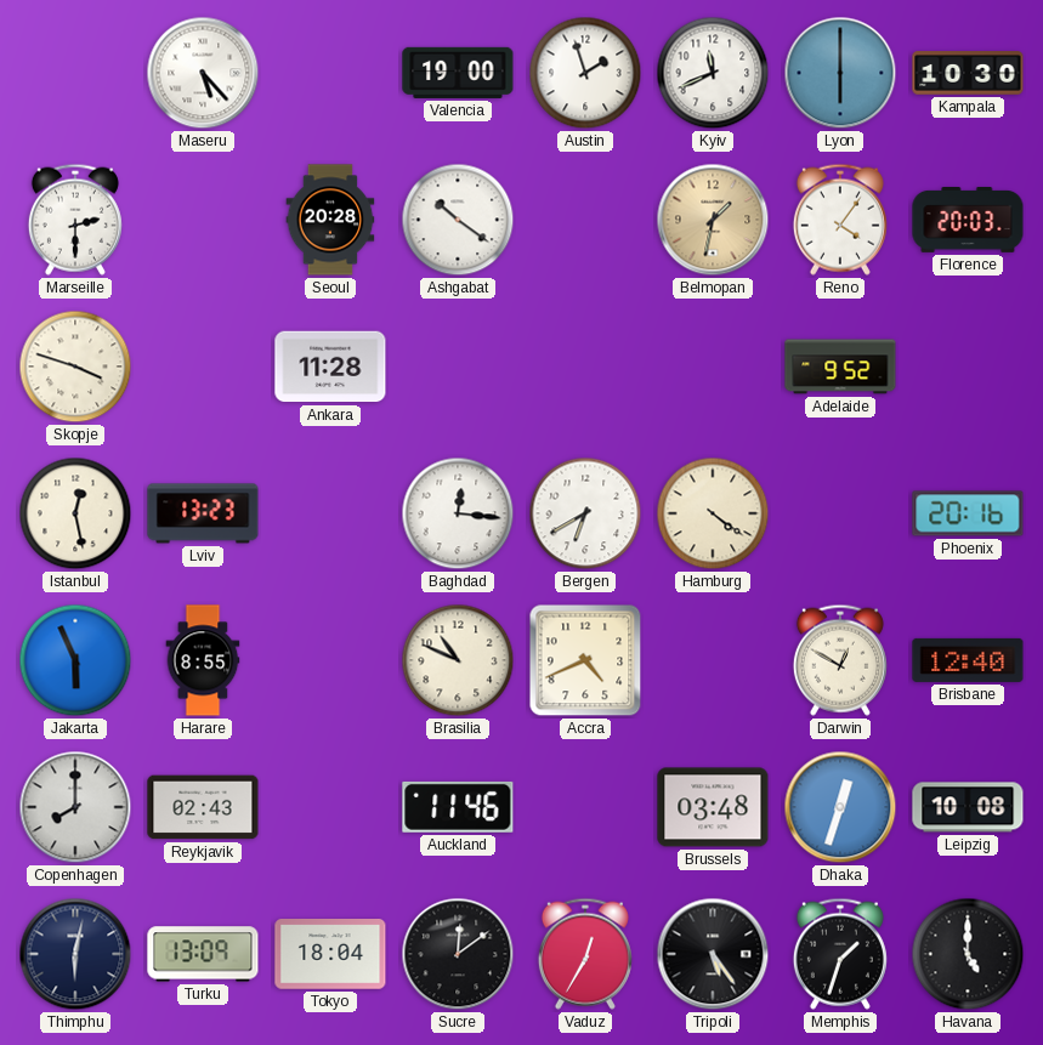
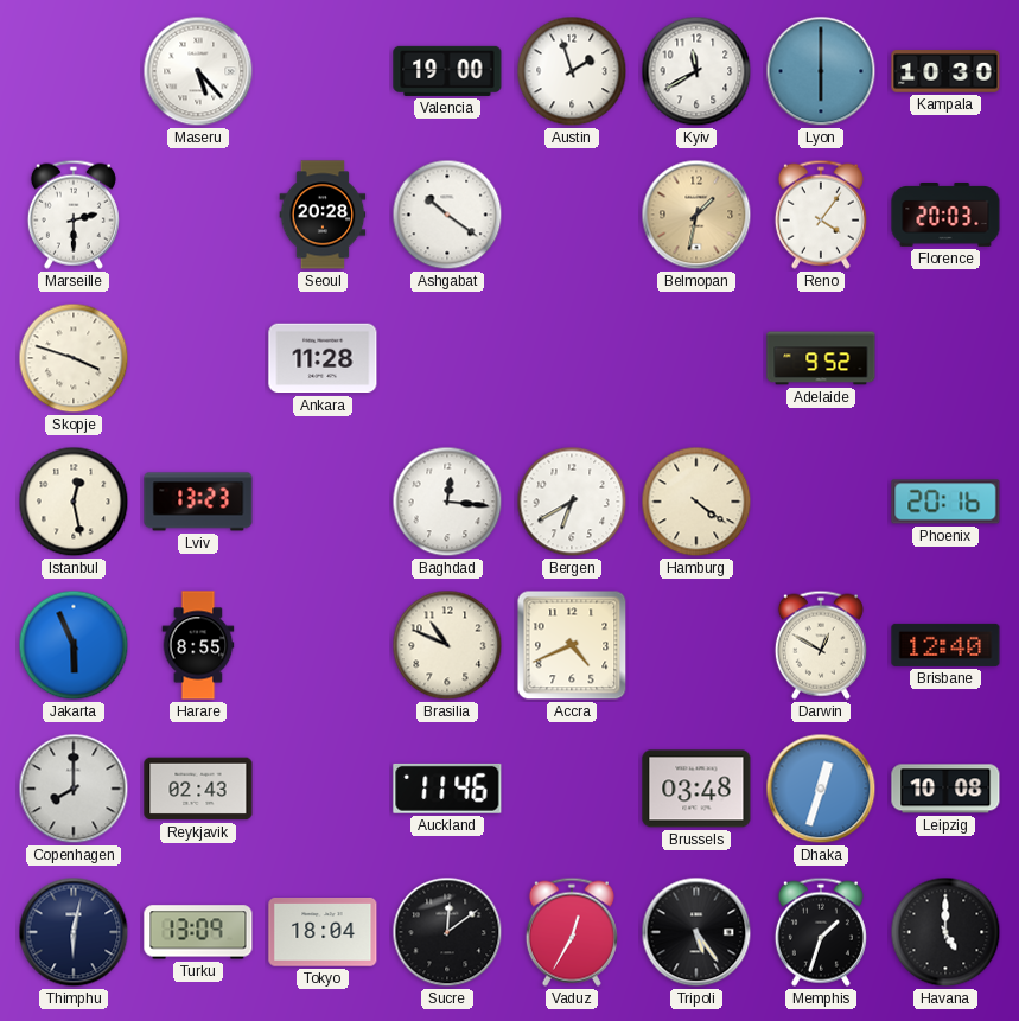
Kyiv: 11:41 -> 11:40 (696, 71)
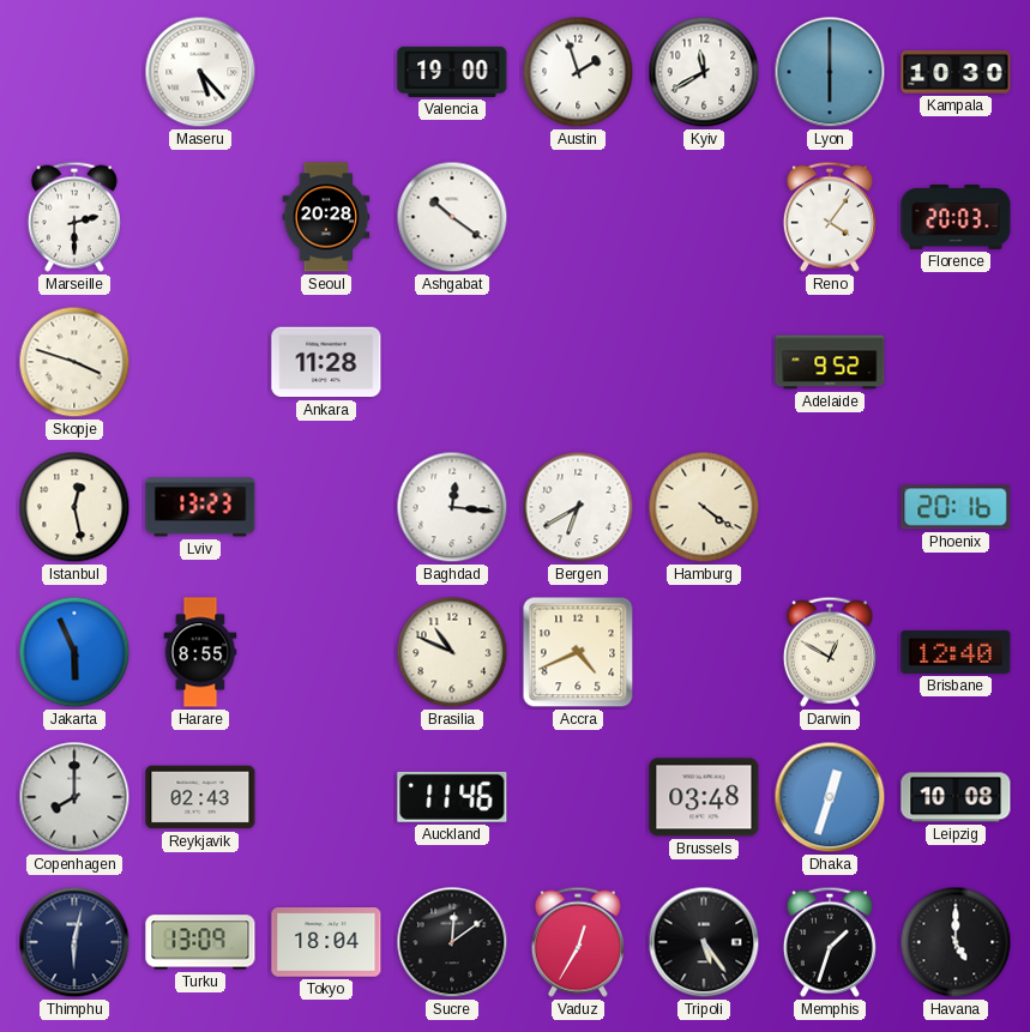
Belmopan: 1:32 -> none (696, 215)
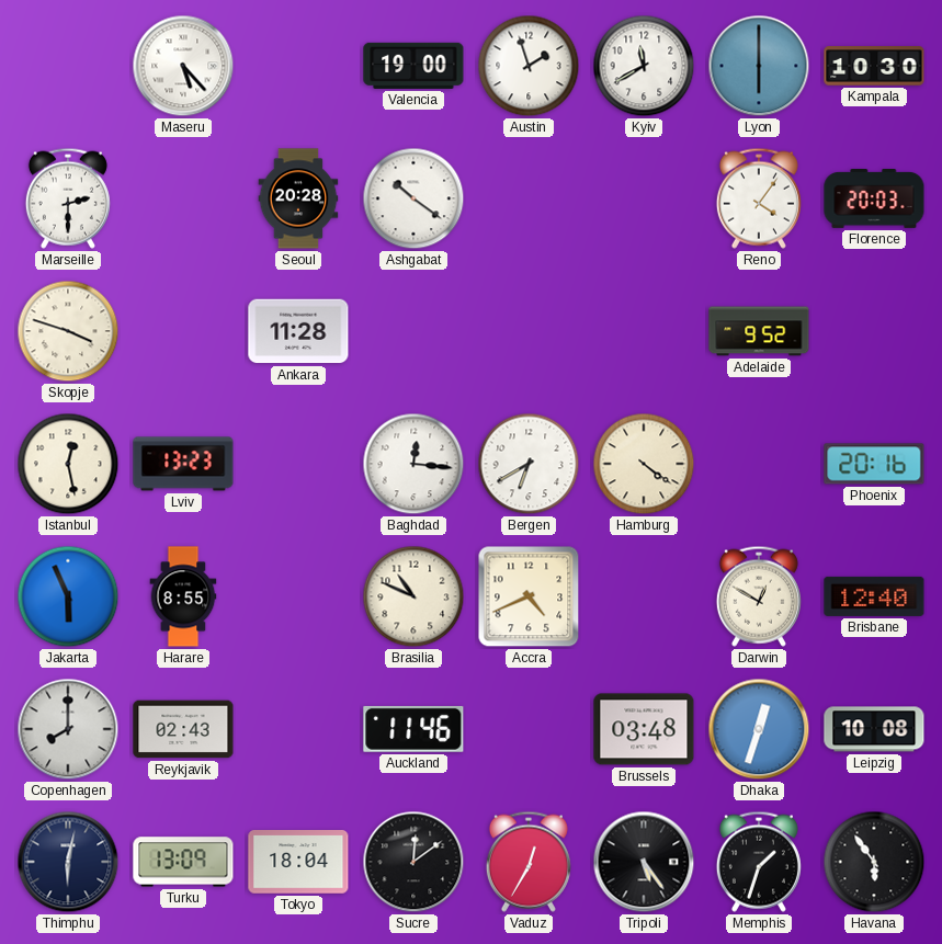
Havana: 5:00 -> 5:54 (874, 862)
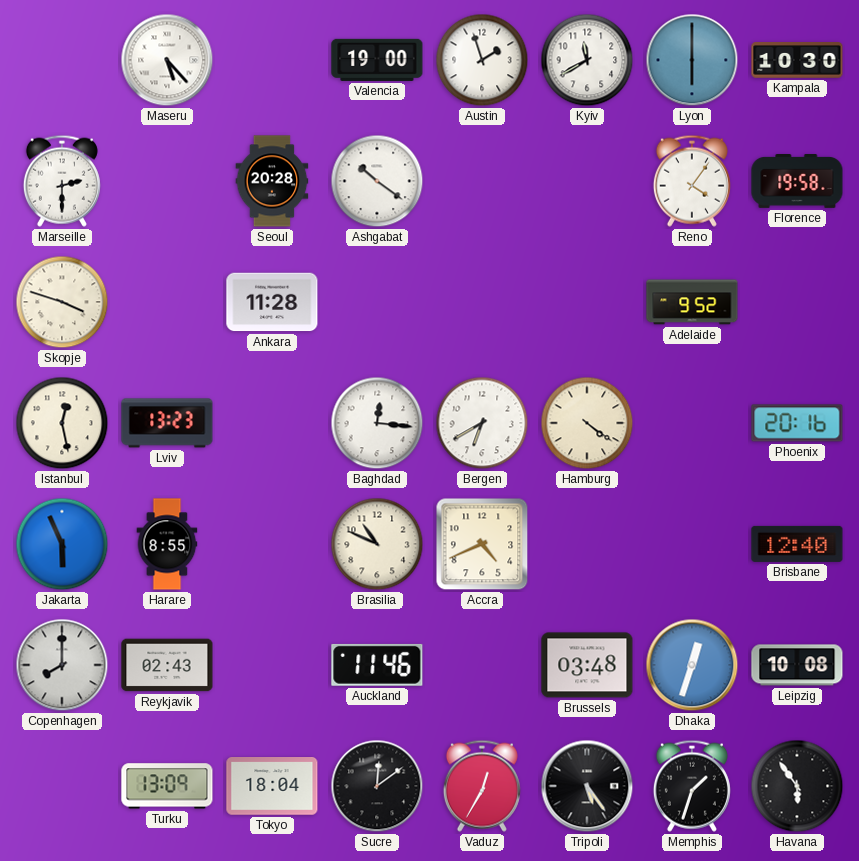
Florence: 20:03 -> 19:58 (797, 182)
Darwin: 12:50 -> none (759, 596)
Thimphu: 6:02 -> none (68, 862)
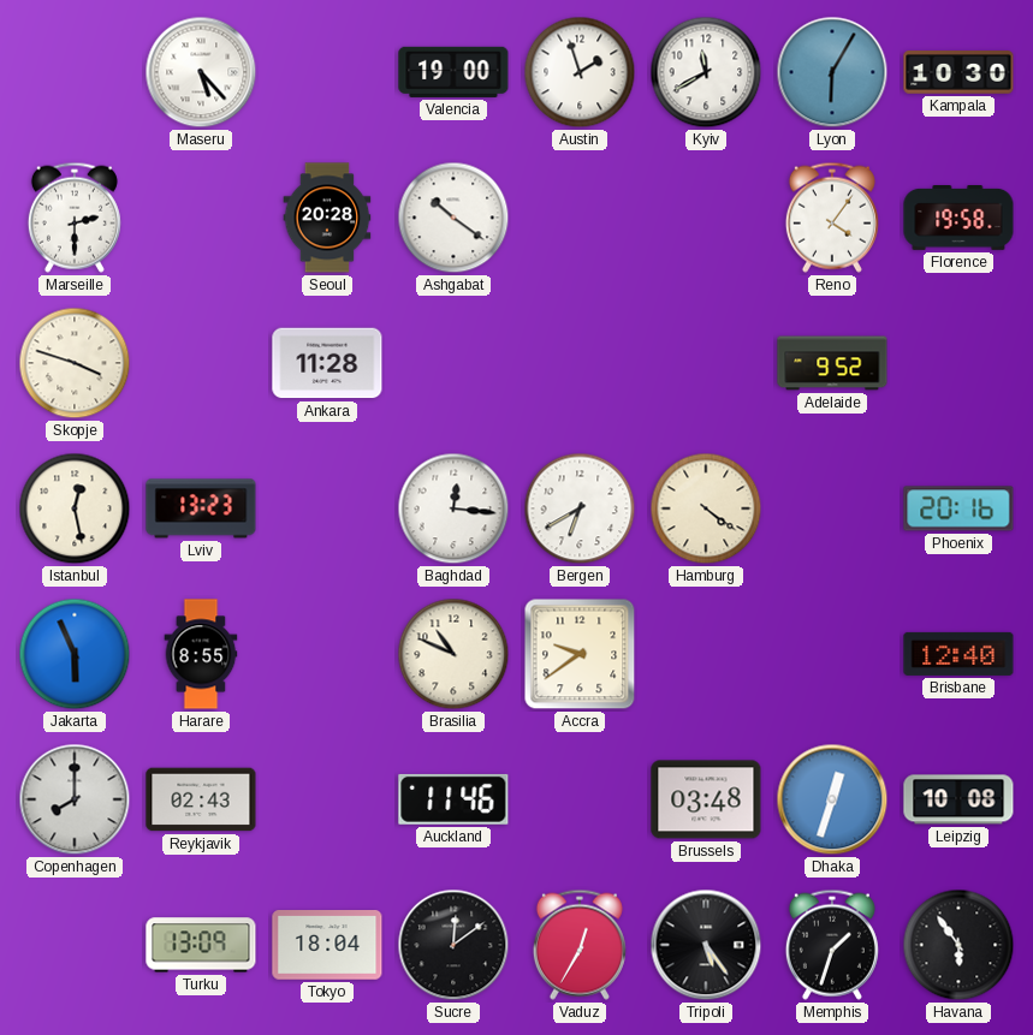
Lyon: 6:00 -> 6:05 (832, 72)
Accra: 4:41 -> 9:39 (580, 654)
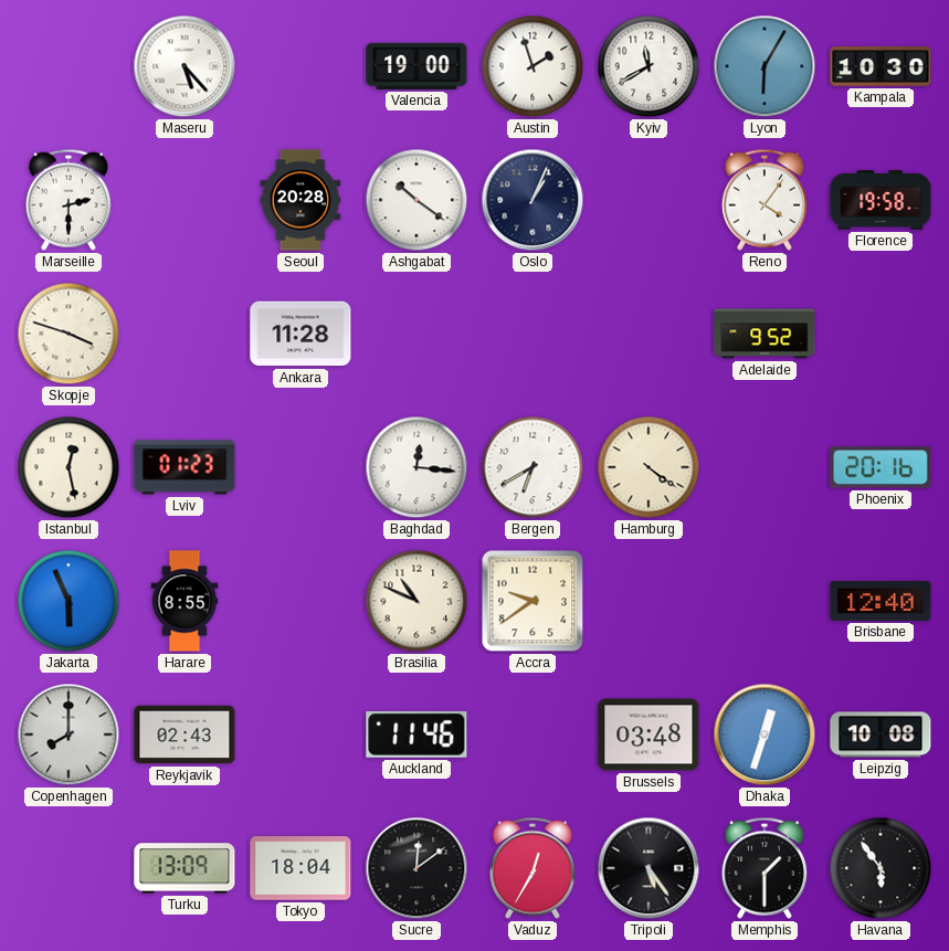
Oslo: none -> 1:04 (533, 200)
Lviv: 13:23 -> 01:23 (184, 467)
Memphis: 1:33 -> 1:30 (765, 868)
